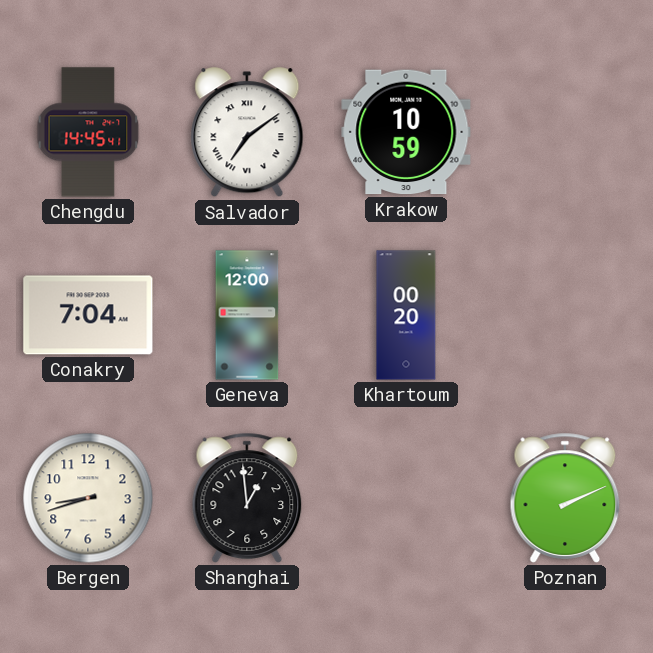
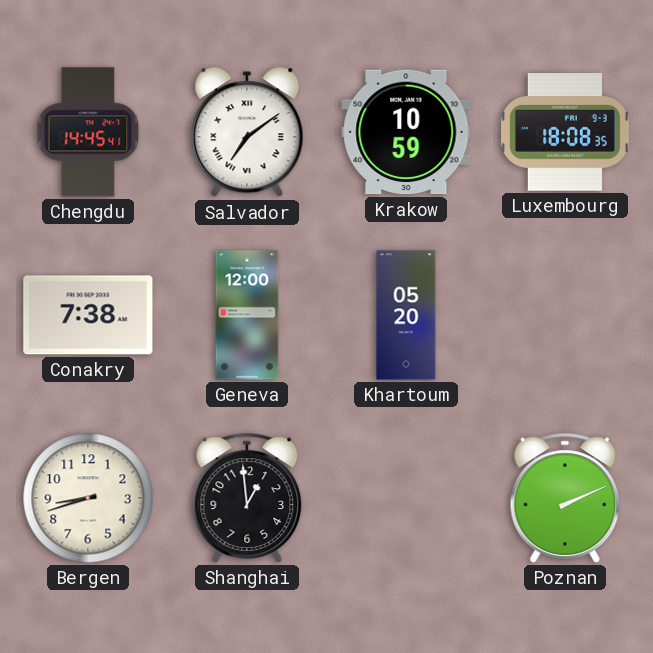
Luxembourg: none -> 18:08 (566, 132)
Conakry: 7:04 -> 7:38 (88, 315)
Khartoum: 00:20 -> 05:20 (406, 315)
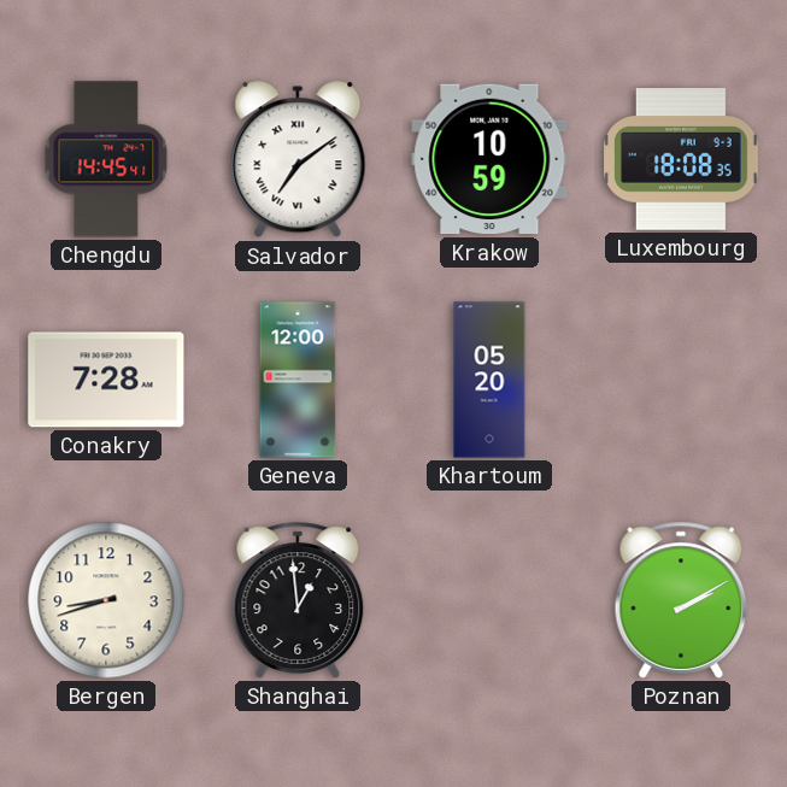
Conakry: 7:38 -> 7:28 (106, 380)
Poznan: 2:11 -> 2:10 (681, 600)
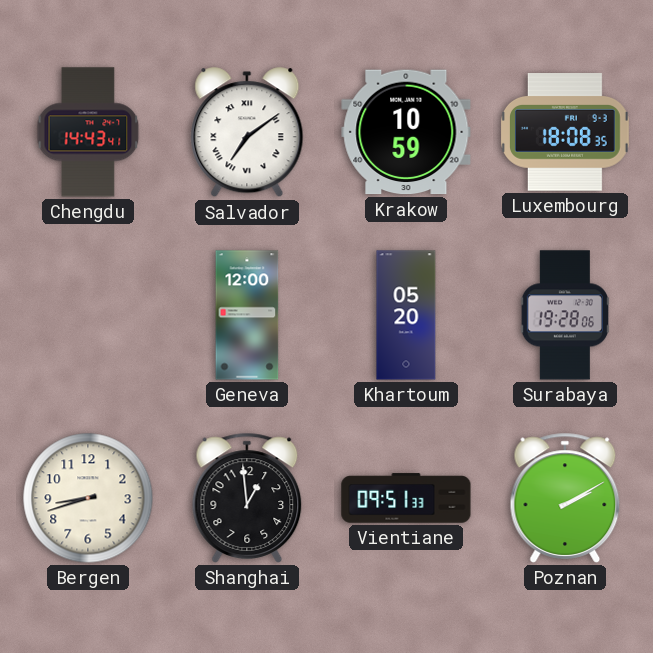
Chengdu: 14:45 -> 14:43 (88, 132)
Conakry: 7:28 -> none (106, 380)
Surabaya: none -> 19:28 (564, 315)
Vientiane: none -> 09:51 (406, 498)
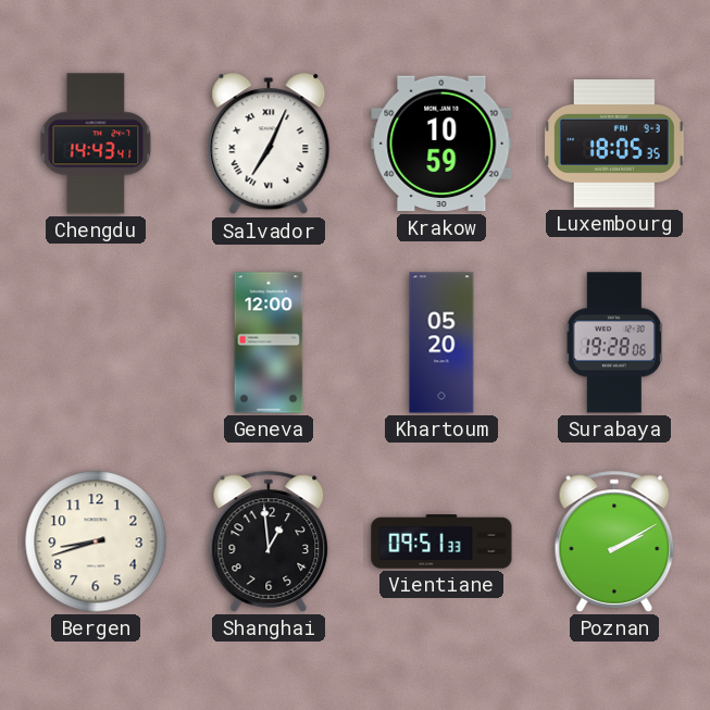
Salvador: 7:09 -> 7:04 (269, 145)
Luxembourg: 18:08 -> 18:05 (615, 144)
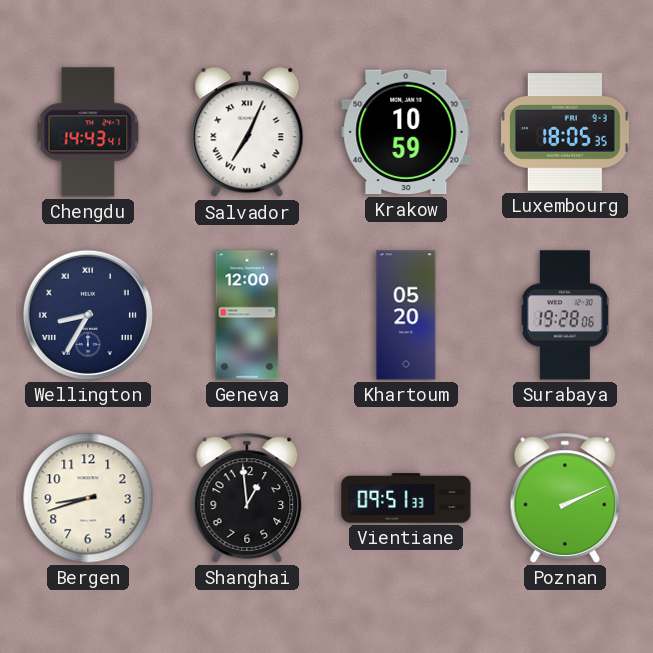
Wellington: none -> 8:35 (88, 315)
Poznan: 2:10 -> 2:11 (565, 498)
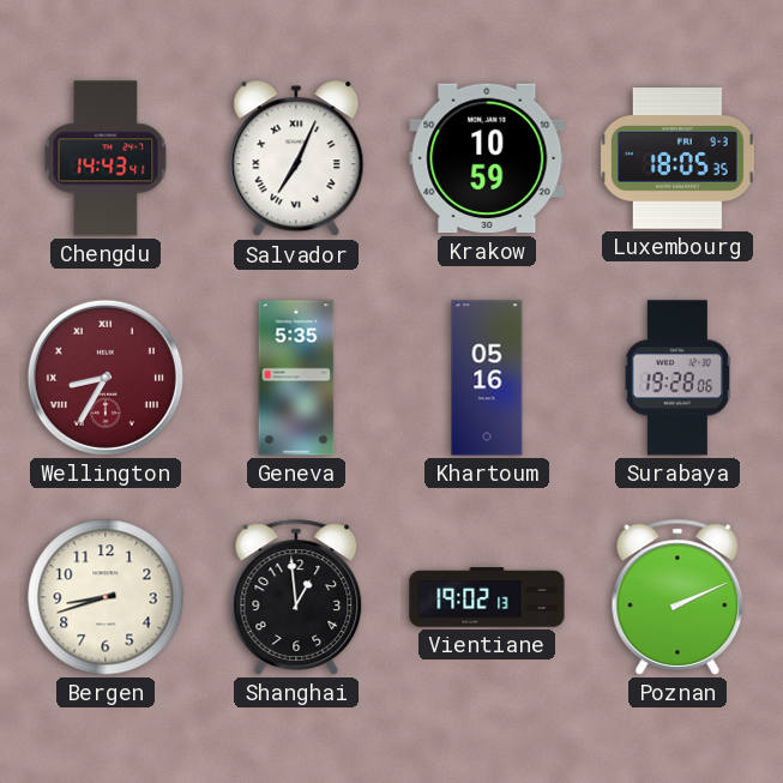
Wellington dial: navy -> burgundy (106, 378)
Geneva: 12:00 -> 5:35 (296, 378)
Khartoum: 05:20 -> 05:16 (487, 378)
Vientiane: 09:51 -> 19:02 (487, 597)
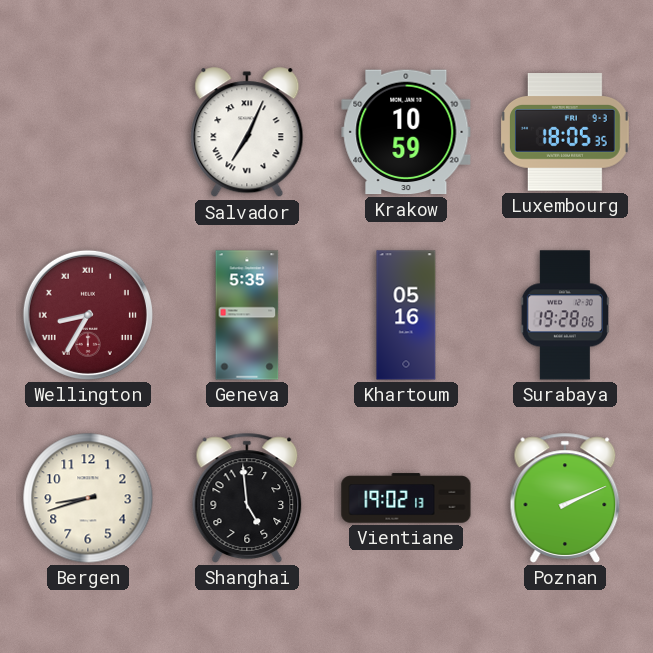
Chengdu: 14:43 -> none (106, 158)
Shanghai: 12:59 -> 4:59 (247, 498)
